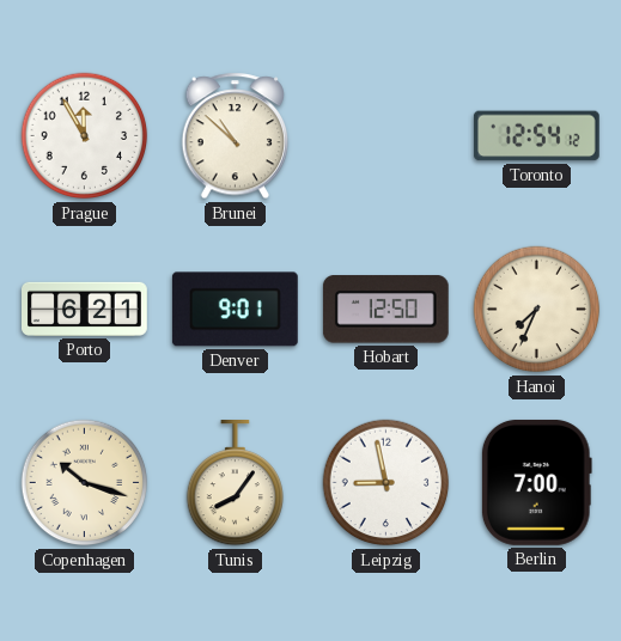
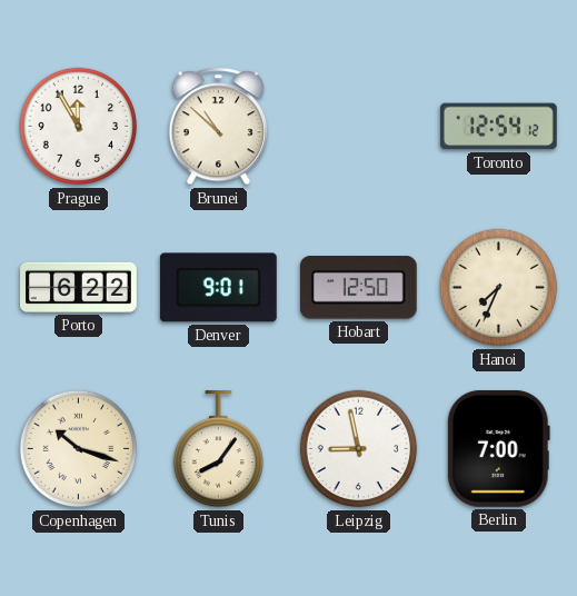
Porto: 6:21 -> 6:22 (79, 287)
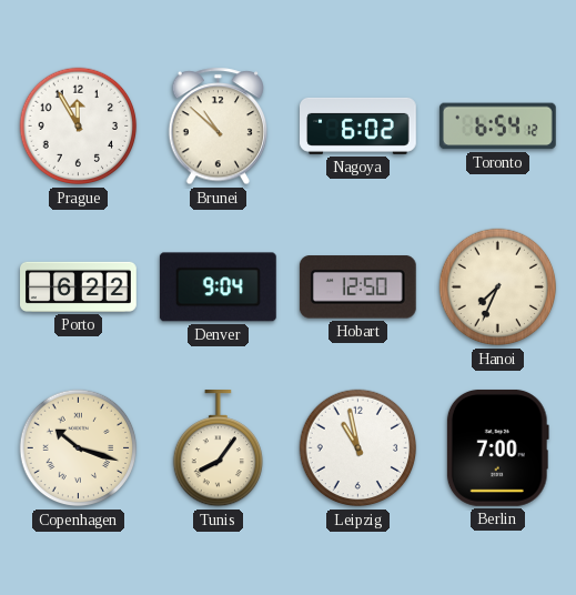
Nagoya: none -> 6:02 (358, 125)
Toronto: 12:54 -> 6:54 (497, 127)
Denver: 9:01 -> 9:04 (218, 288)
Leipzig: 8:58 -> 10:58 (358, 448)
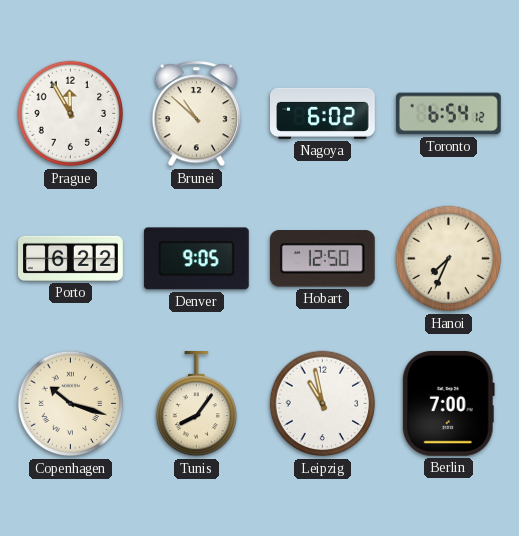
Denver: 9:04 -> 9:05 (196, 259)
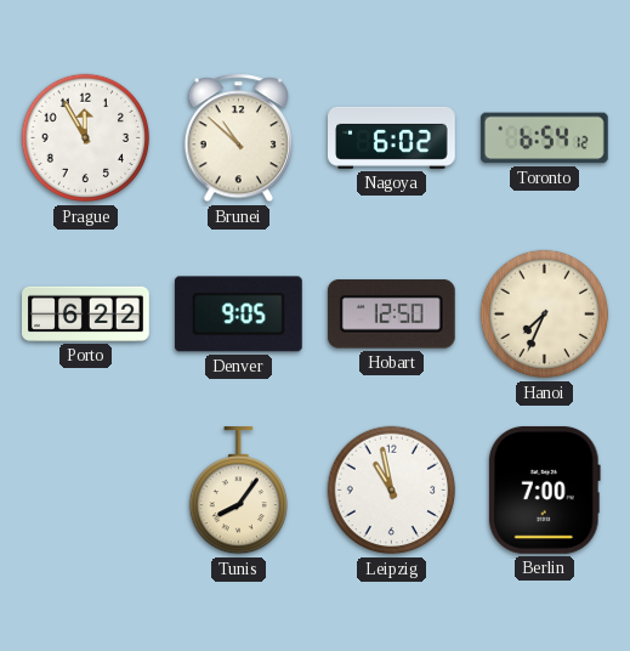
Copenhagen: 10:18 -> none (71, 404)
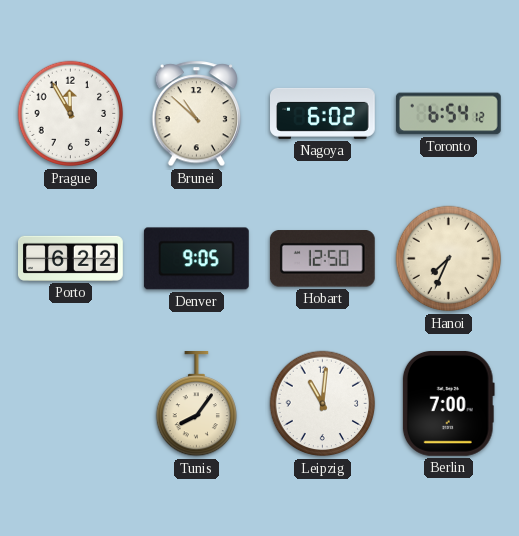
Leipzig: 10:58 -> 11:01 (323, 404)
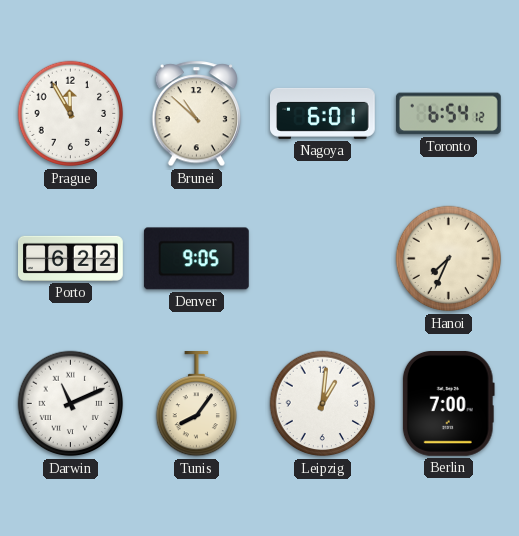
Nagoya: 6:02 -> 6:01 (323, 113)
Hobart: 12:50 -> none (322, 259)
Darwin: none -> 11:11 (71, 404)
Leipzig: 11:01 -> 1:01 (323, 404)
